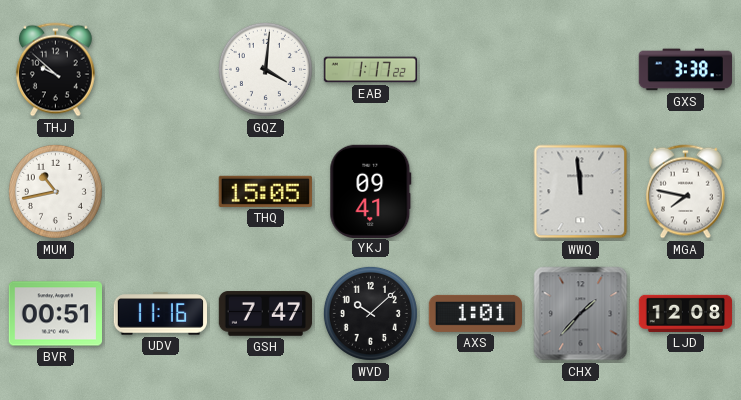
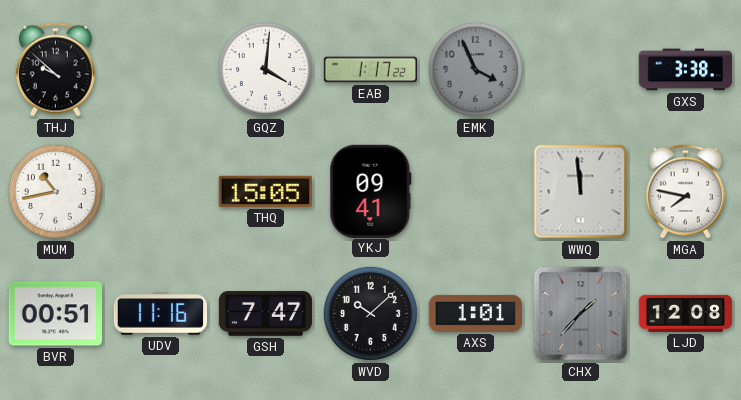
EMK: none -> 3:56 (475, 69)
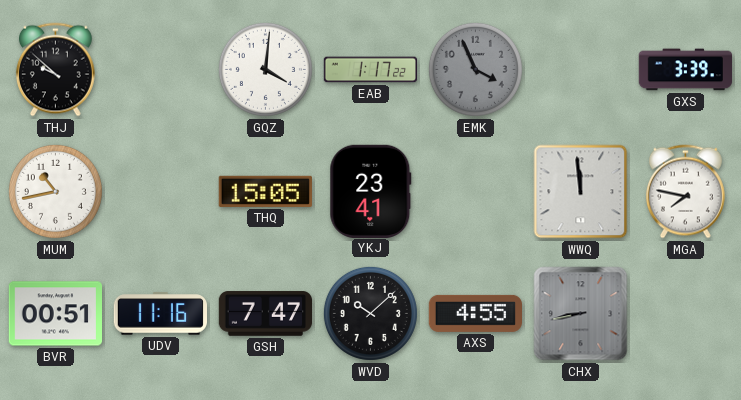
GXS: 3:38 -> 3:39 (685, 70)
YKJ: 09:41 -> 23:41 (371, 191)
AXS: 1:01 -> 4:55 (475, 313)
CHX: 1:37 -> 8:43 (581, 314)
LJD: 12:08 -> none (686, 313)
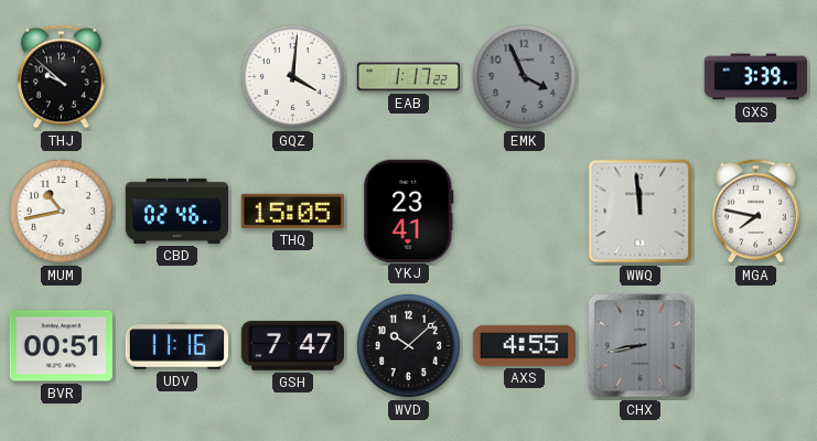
CBD: none -> 02:46 (176, 211)
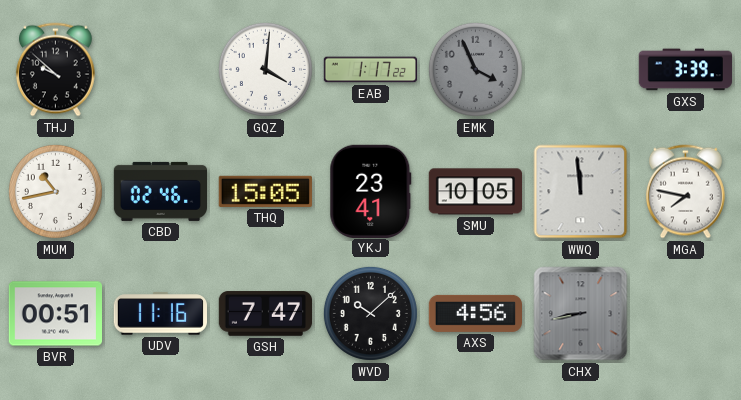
SMU: none -> 10:05 (475, 192)
AXS: 4:55 -> 4:56 (475, 313)
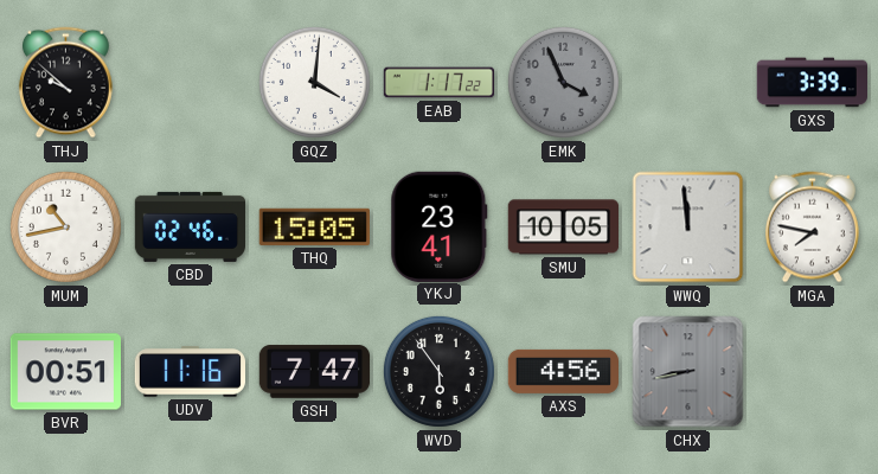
WVD: 10:08 -> 5:54 (438, 371)
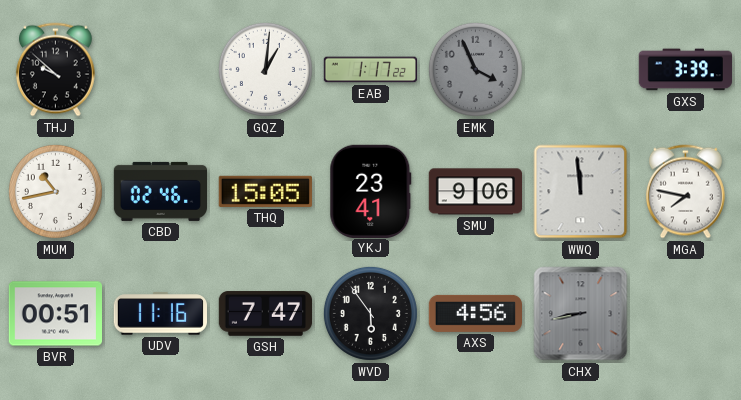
GQZ: 4:01 -> 1:01 (265, 69)
SMU: 10:05 -> 9:06 (475, 192)
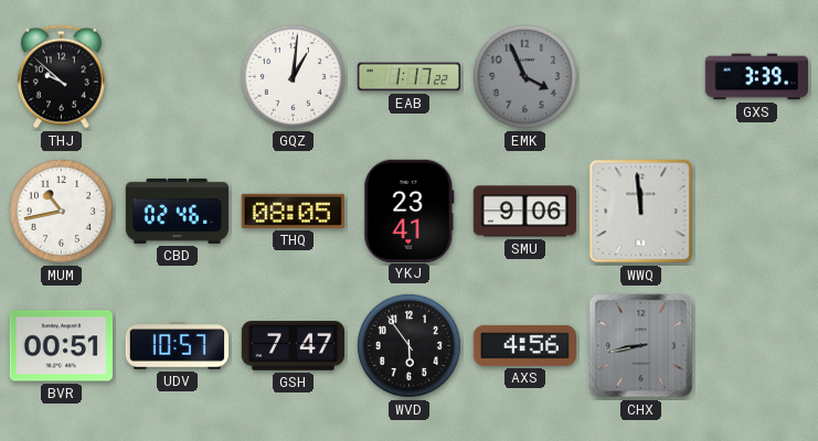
THQ: 15:05 -> 08:05 (293, 211)
MGA: 7:47 -> none (685, 192)
UDV: 11:16 -> 10:57 (177, 346)
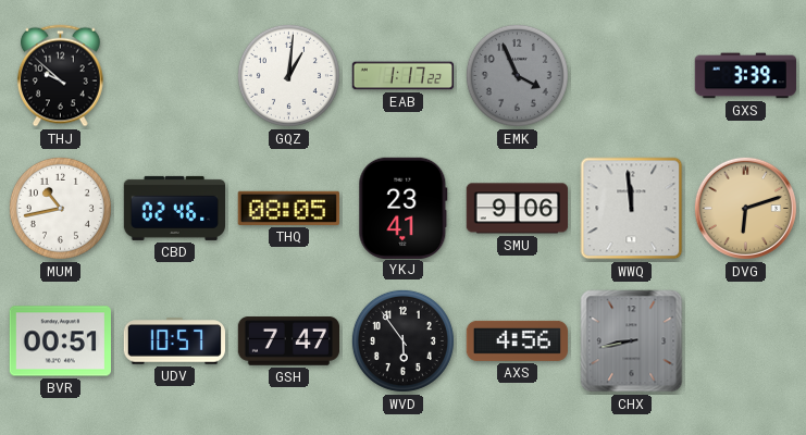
DVG: none -> 6:12 (745, 208)
